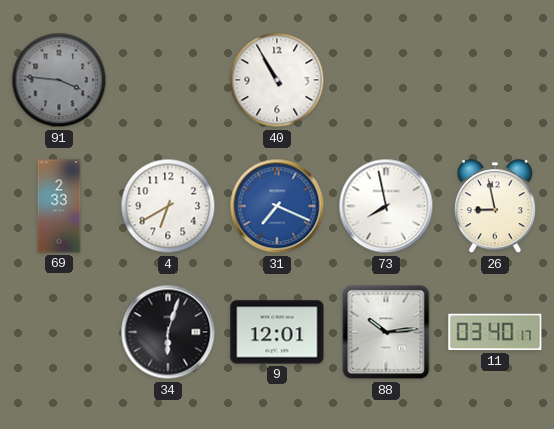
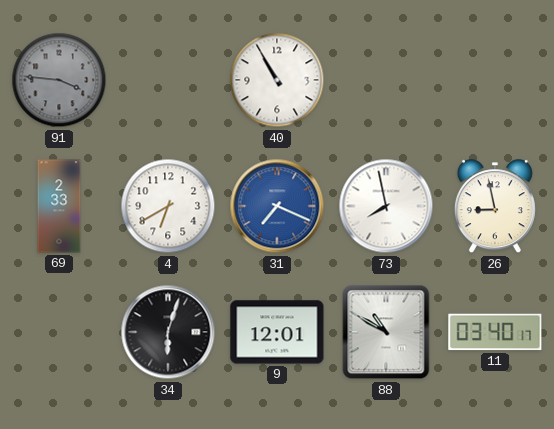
88: 10:14 -> 10:50 (386, 332)
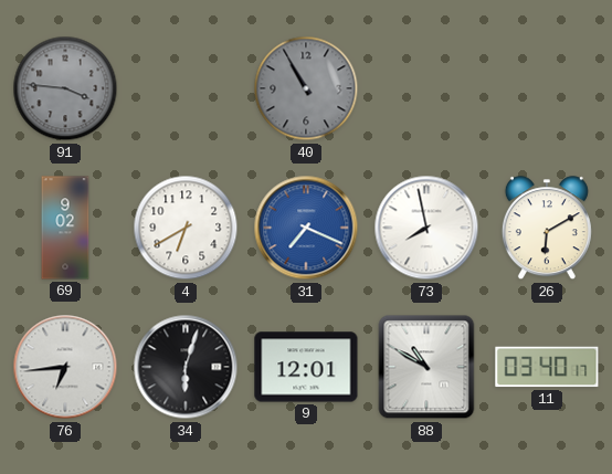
40 dial: white -> grey (306, 88)
69: 2:33 -> 9:02 (65, 228)
26: 8:58 -> 6:10 (547, 229)
76: none -> 6:44 (65, 367)
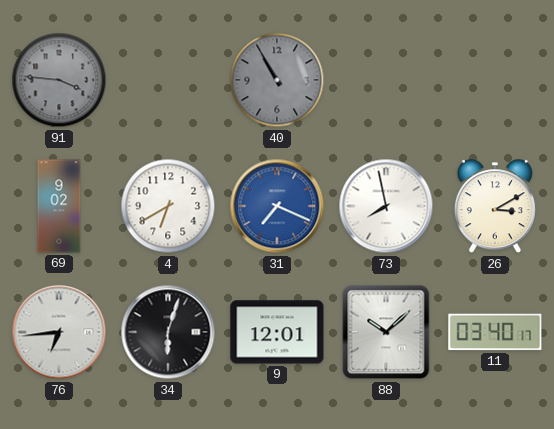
26: 6:10 -> 3:10 (495, 207)
88: 10:50 -> 10:08 (386, 332)
